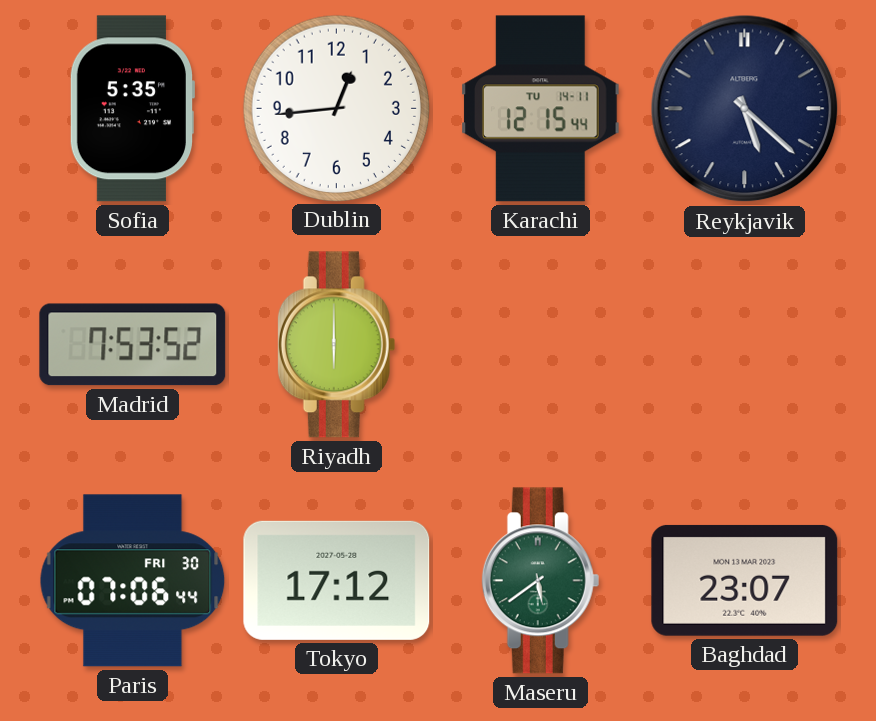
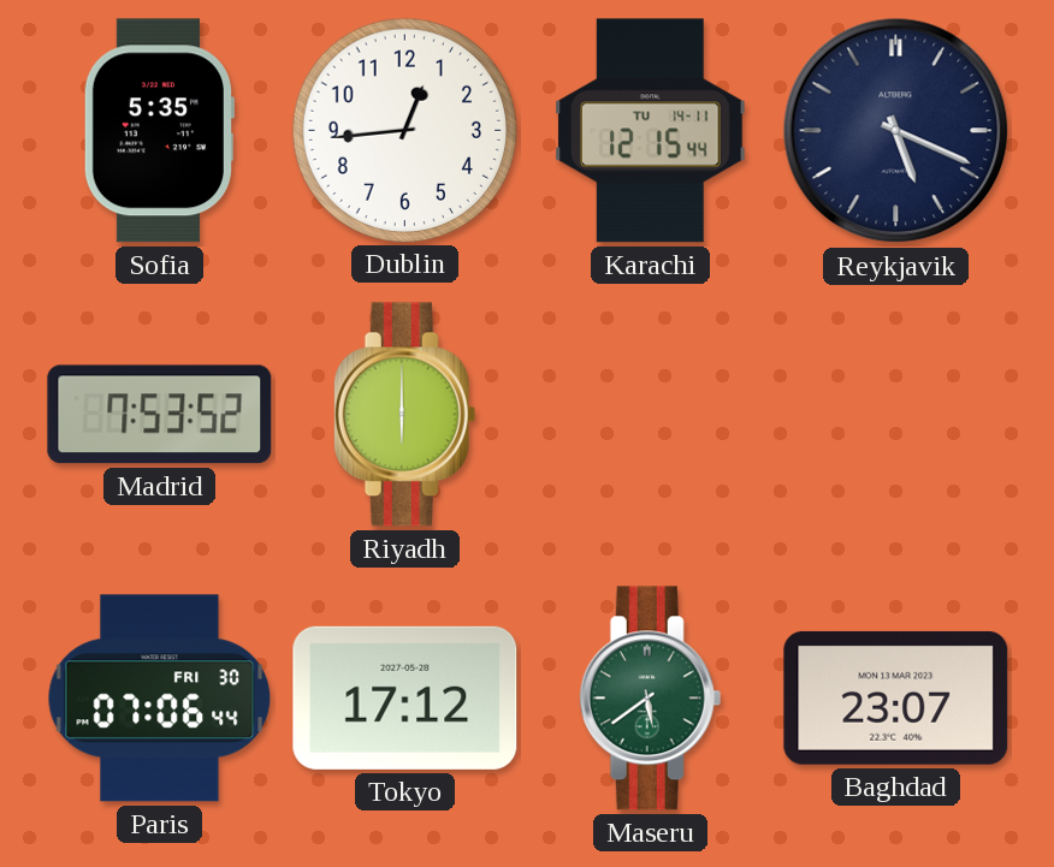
Reykjavik: 5:22 -> 5:19 (896, 131)
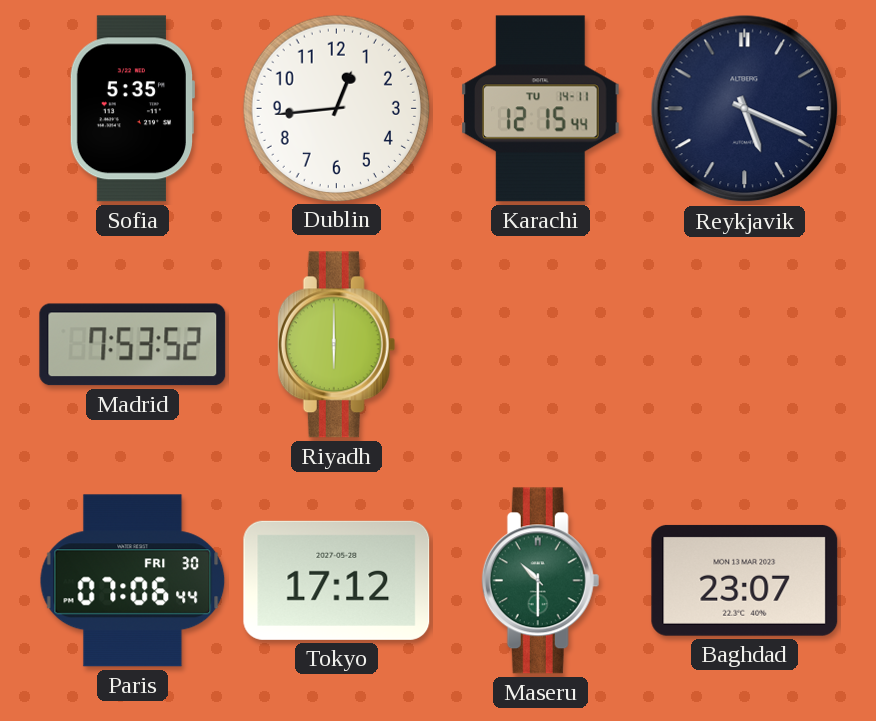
Maseru: 5:39 -> 10:30 (541, 581)
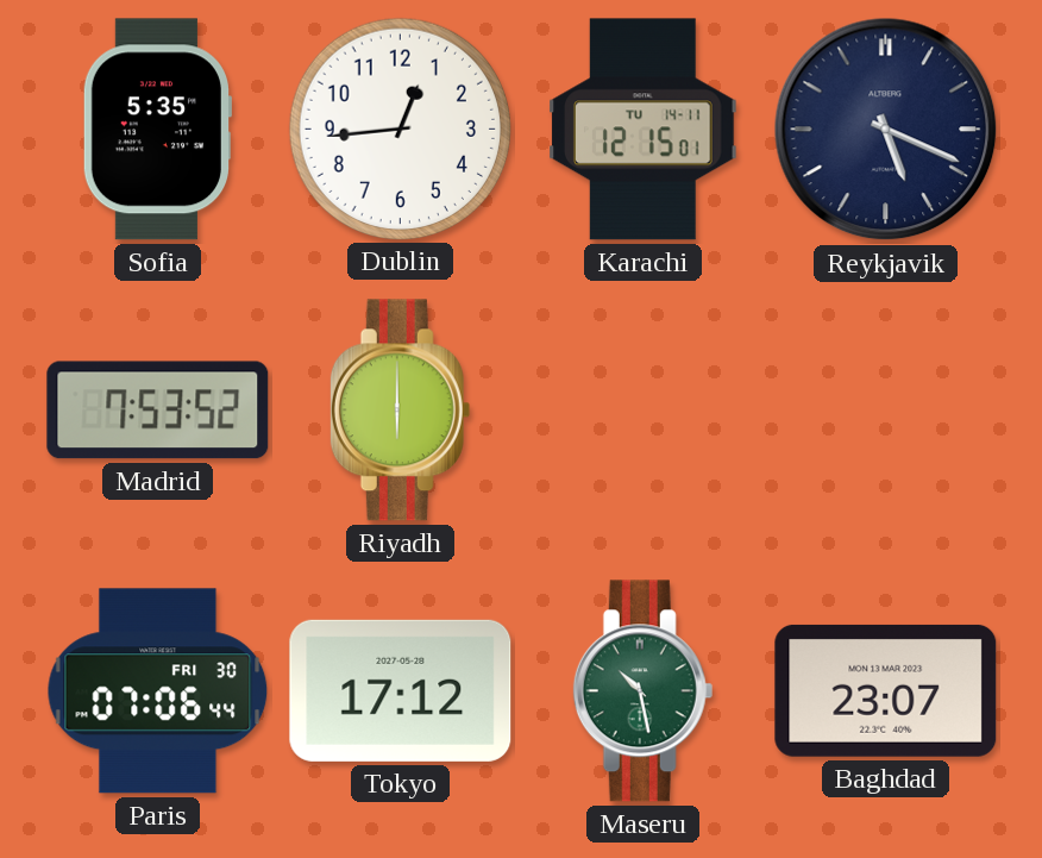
Karachi: 12:15:44 -> 12:15:01 (644, 130)
Maseru: 10:30 -> 10:28 (644, 691)
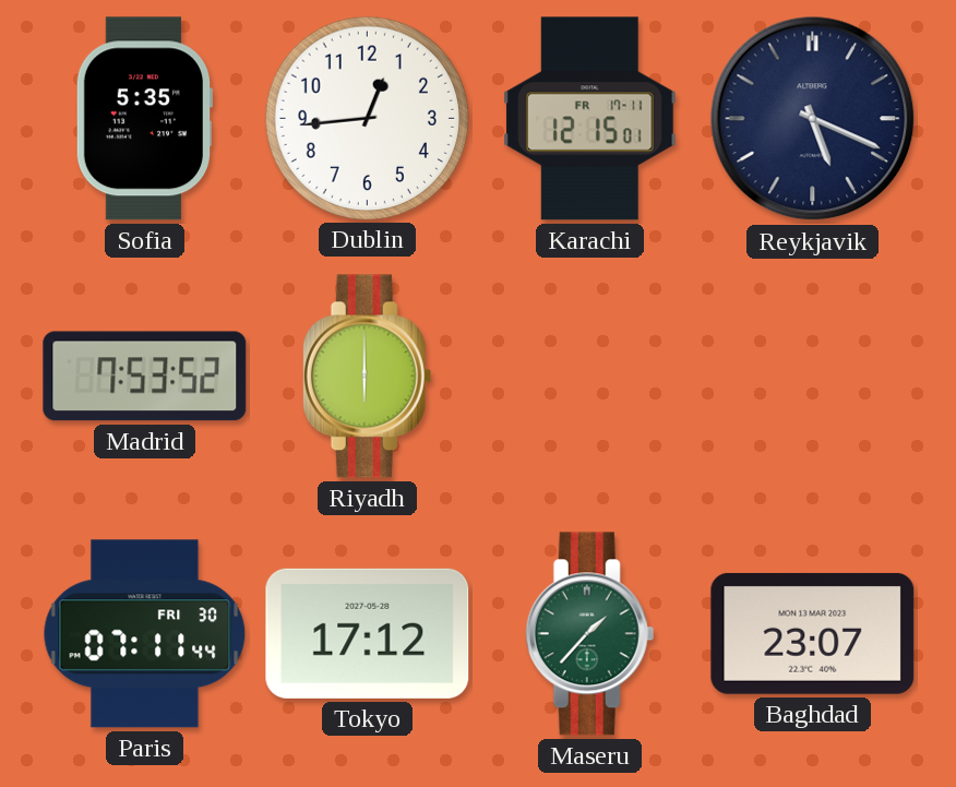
Karachi date: TU 14-11 -> FR 17-11 (590, 119)
Paris: 07:06 -> 07:11 (145, 634)
Maseru: 10:28 -> 1:37 (590, 634)
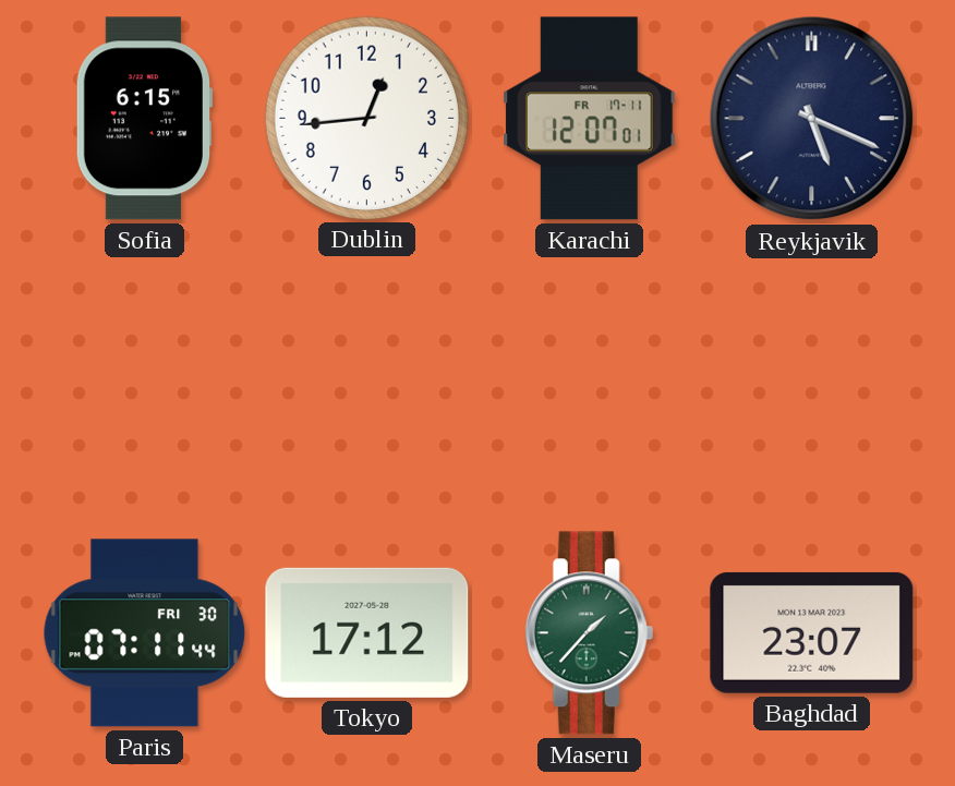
Sofia: 5:35 -> 6:15 (144, 119)
Karachi: 12:15 -> 12:07 (590, 119)
Madrid: 7:53 -> none (145, 377)
Riyadh: 6:00 -> none (368, 377)
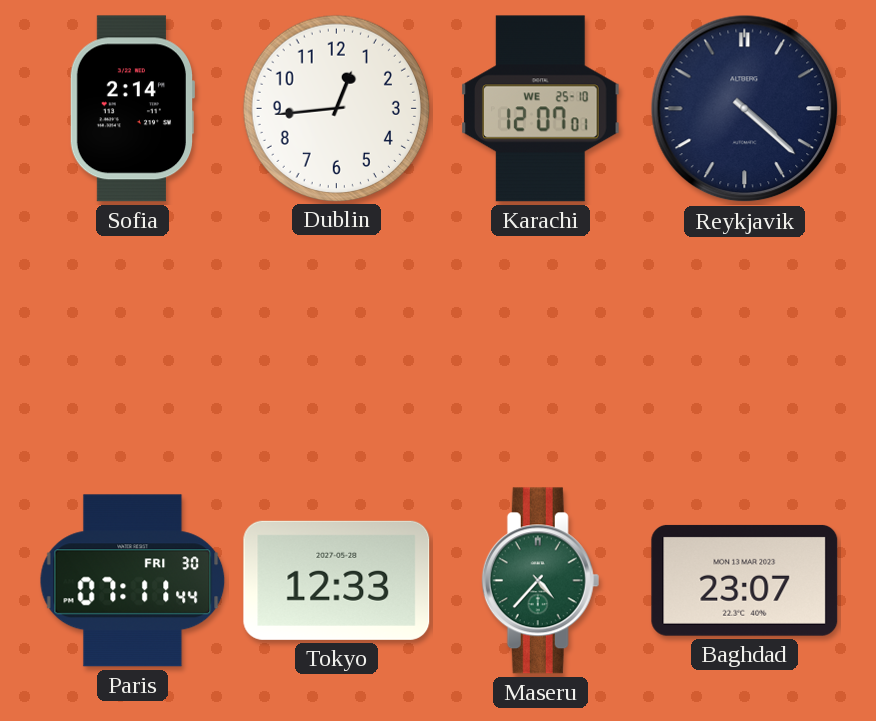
Sofia: 6:15 -> 2:14 (132, 109)
Karachi date: FR 17-11 -> WE 25-10 (541, 109)
Reykjavik: 5:19 -> 4:22 (745, 109)
Tokyo: 17:12 -> 12:33 (337, 580)
Maseru: 1:37 -> 4:37 (541, 581)
